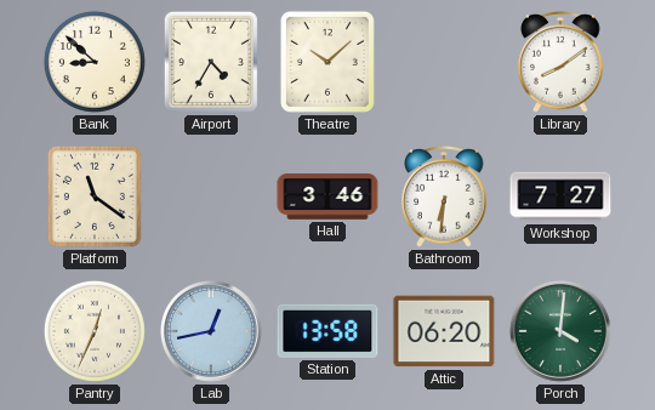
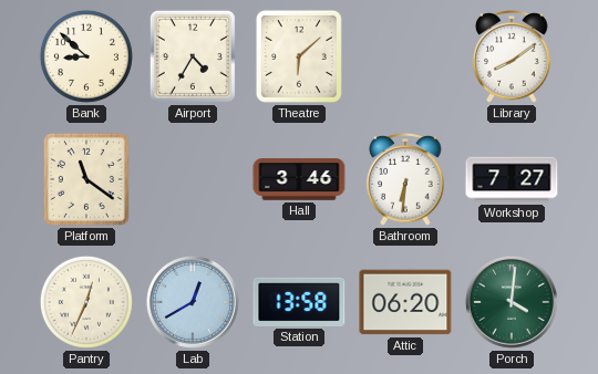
Theatre: 10:08 -> 6:08 (299, 56)
Lab: 12:43 -> 12:40 (193, 302)
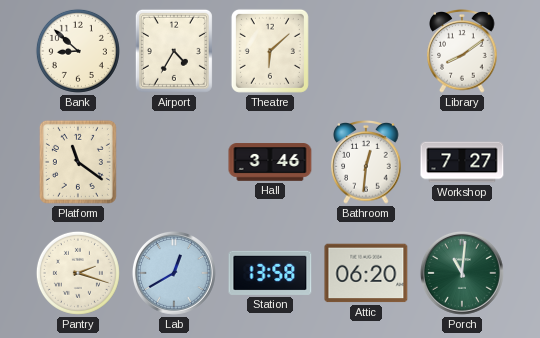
Bathroom: 6:31 -> 12:31 (366, 162)
Pantry: 12:34 -> 2:18 (78, 273)
Porch: 4:01 -> 11:01 (462, 273)
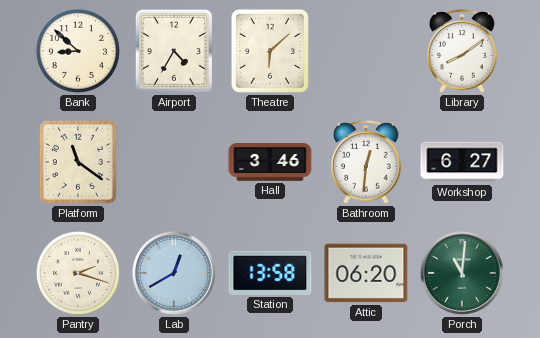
Workshop: 7:27 -> 6:27 (462, 162)
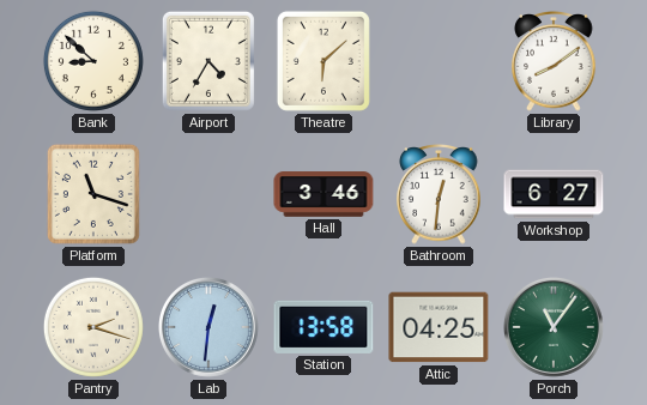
Platform: 11:21 -> 11:18 (93, 194)
Lab: 12:40 -> 12:31 (208, 327)
Attic: 06:20 -> 04:25 (439, 327)
Porch: 11:01 -> 11:06 (554, 327)
